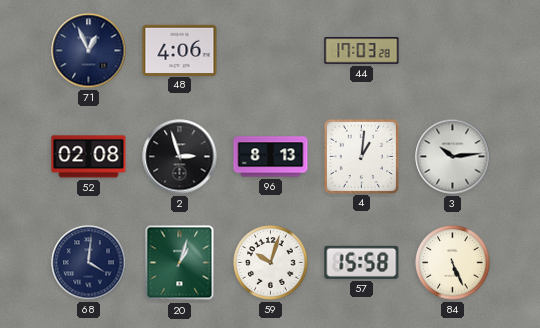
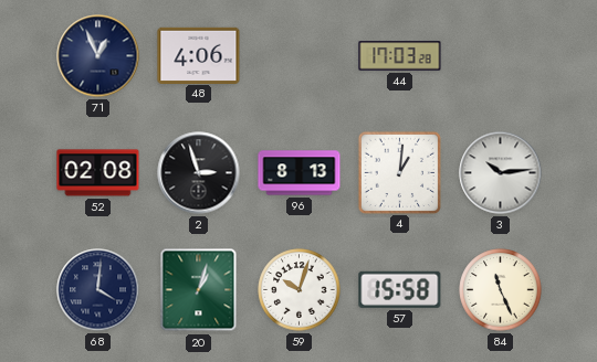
84: 5:26 -> 11:26 (501, 290)
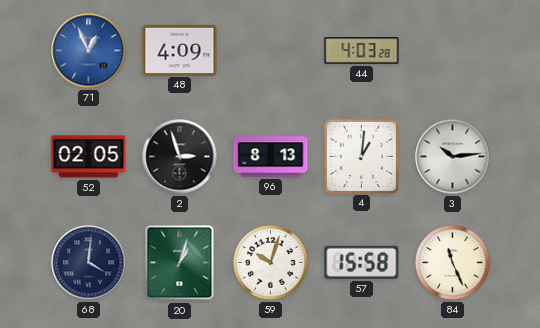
71 dial: navy -> blue (89, 51)
48: 4:06 -> 4:09 (180, 50)
44: 17:03 -> 4:03 (362, 51)
52: 02:08 -> 02:05 (89, 157)
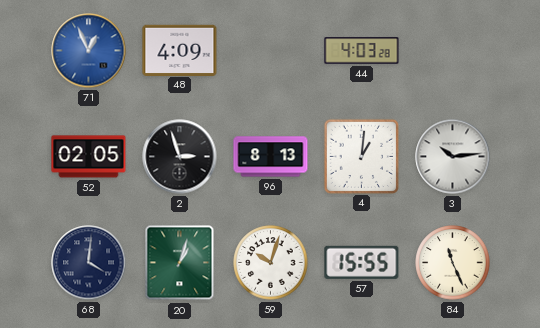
57: 15:58 -> 15:55 (362, 262)
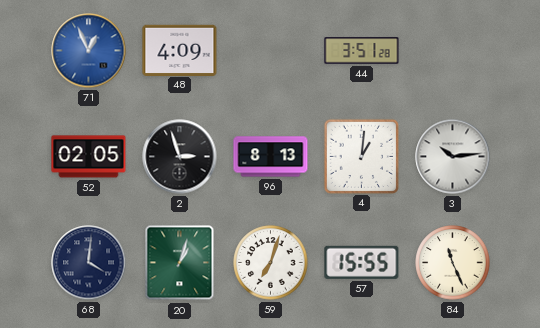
44: 4:03 -> 3:51 (362, 51)
59: 10:03 -> 7:03 (271, 263)
